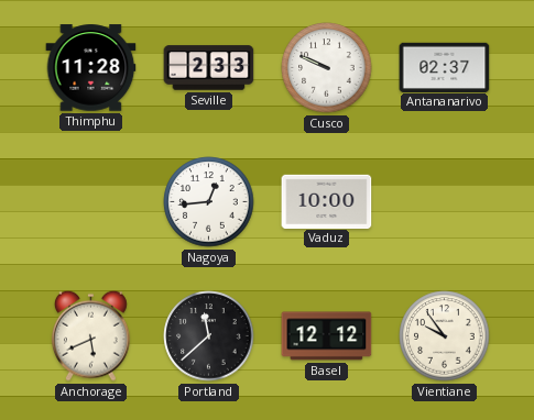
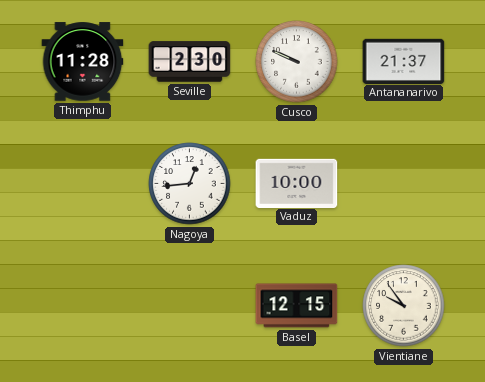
Seville: 2:33 -> 2:30 (190, 62)
Antananarivo: 02:37 -> 21:37 (404, 61)
Anchorage: 5:41 -> none (90, 335)
Portland: 11:38 -> none (209, 336)
Basel: 12:12 -> 12:15 (297, 306)
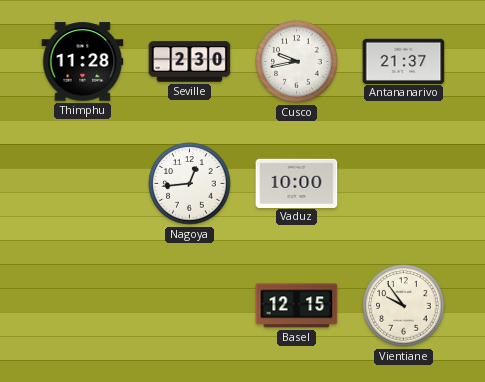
Cusco: 9:49 -> 9:43 (297, 62)
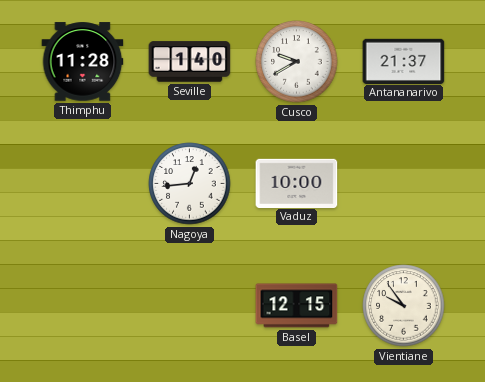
Seville: 2:30 -> 1:40 (190, 62)
Cusco: 9:43 -> 9:40 (297, 62)
